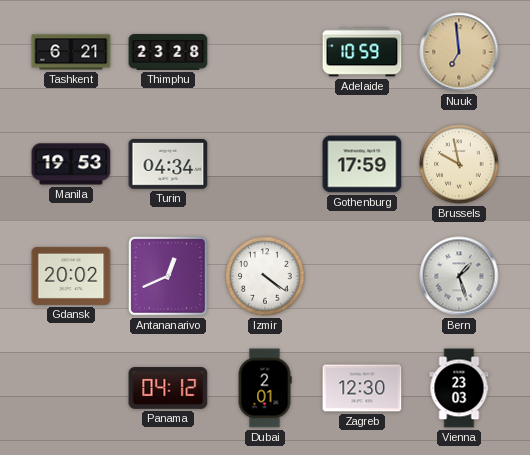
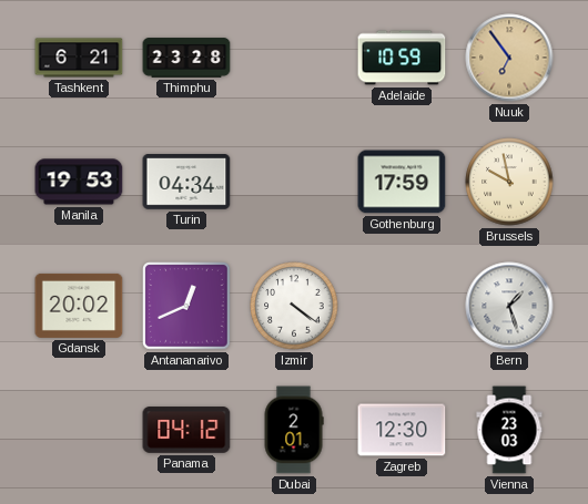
Nuuk: 6:59 -> 6:54 (509, 58)
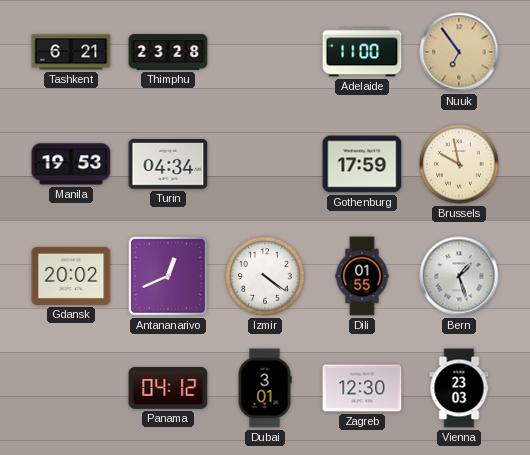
Adelaide: 10:59 -> 11:00 (362, 52)
Dili: none -> 01:55 (362, 276)
Dubai: 2:01 -> 3:01 (265, 388)
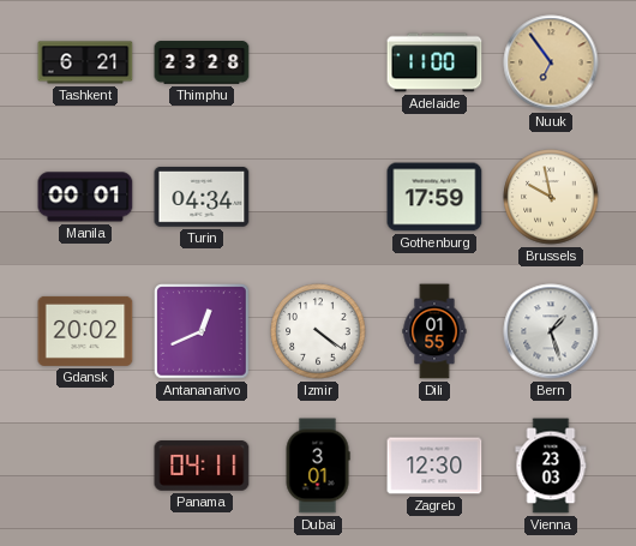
Manila: 19:53 -> 00:01 (85, 197)
Panama: 04:12 -> 04:11 (202, 466)
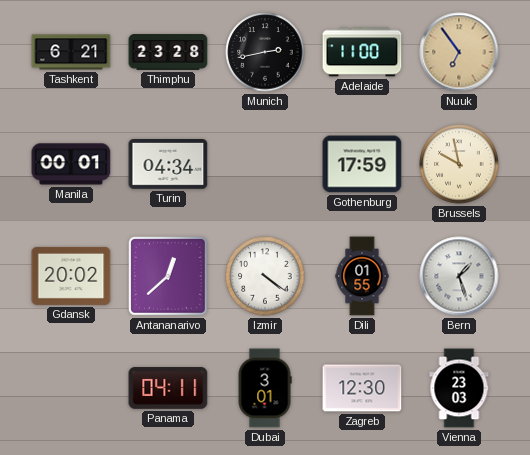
Munich: none -> 2:43 (265, 52)
Antananarivo: 12:41 -> 12:38 (169, 277)
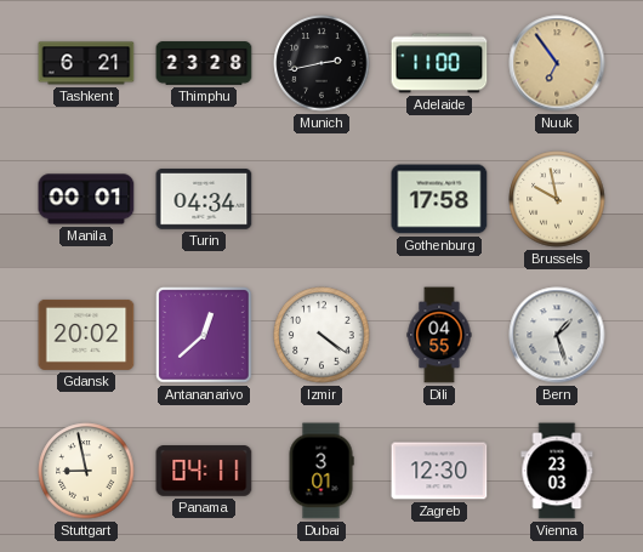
Gothenburg: 17:59 -> 17:58 (439, 199)
Dili: 01:55 -> 04:55 (439, 335)
Stuttgart: none -> 8:58 (86, 471)
